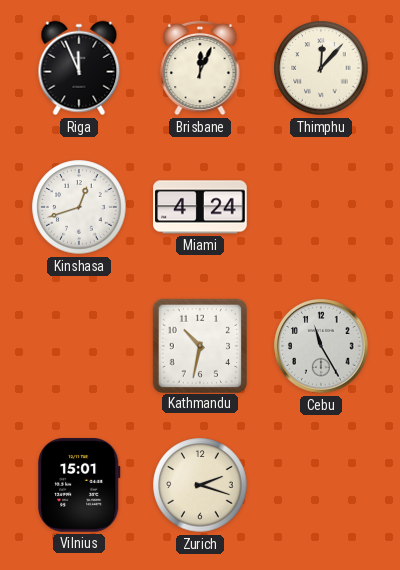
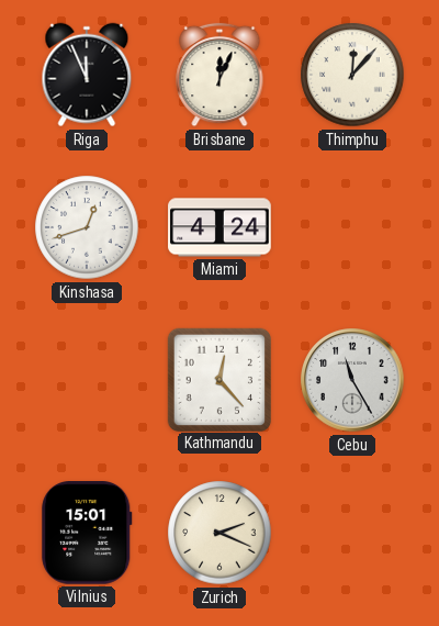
Kathmandu: 10:32 -> 12:23 (218, 379)
Zurich: 2:18 -> 2:19 (219, 533)
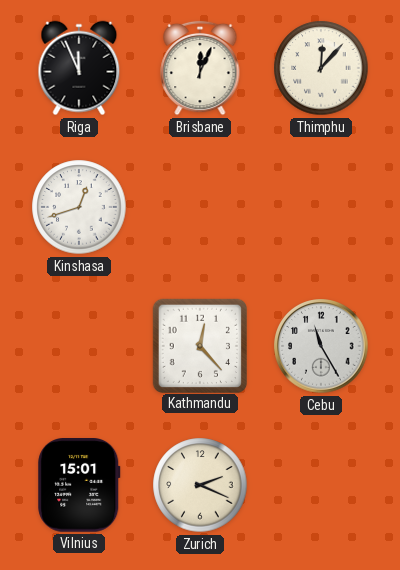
Miami: 4:24 -> none (219, 227)
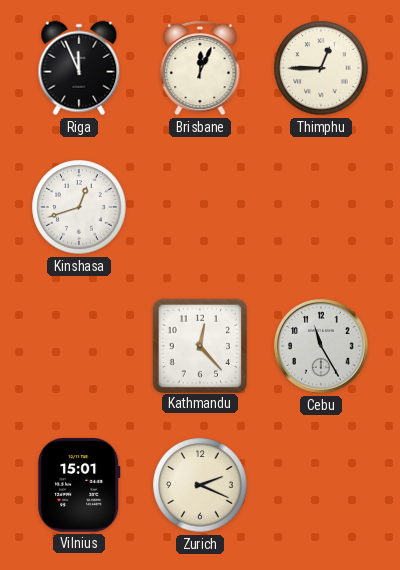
Thimphu: 12:07 -> 12:45 (321, 68)
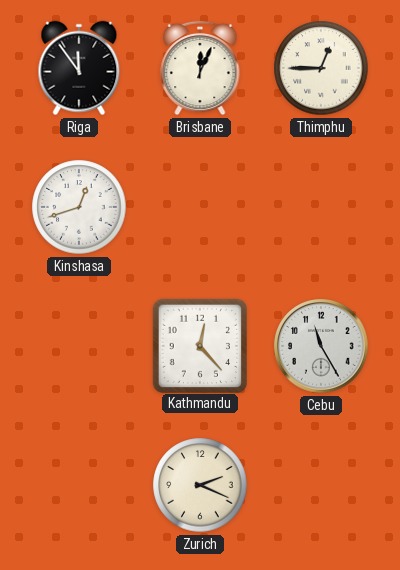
Riga: 11:56 -> 11:54 (79, 68)
Vilnius: 15:01 -> none (79, 486)
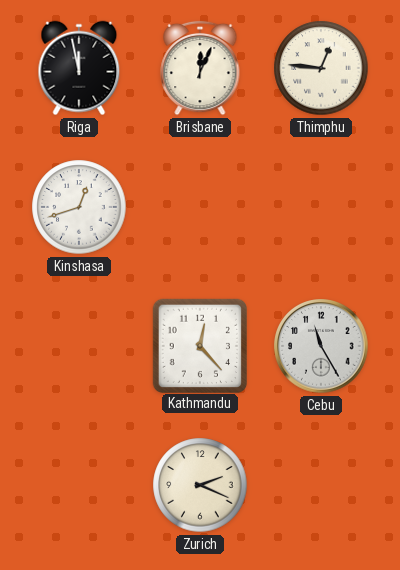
Riga: 11:54 -> 11:58 (79, 68)
Thimphu: 12:45 -> 12:46 (321, 68)
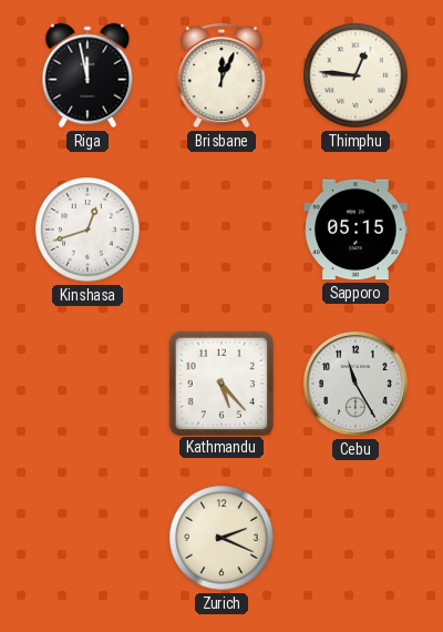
Sapporo: none -> 05:15 (356, 230)
Kathmandu: 12:23 -> 5:23 (220, 383)
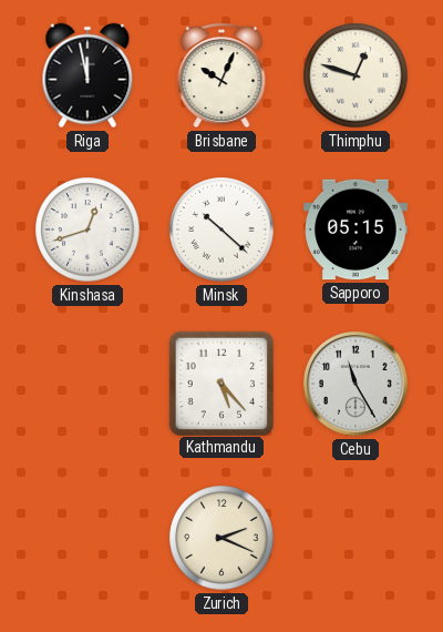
Brisbane: 12:04 -> 10:04 (221, 75)
Thimphu: 12:46 -> 12:48 (356, 75)
Minsk: none -> 10:22 (221, 230)
